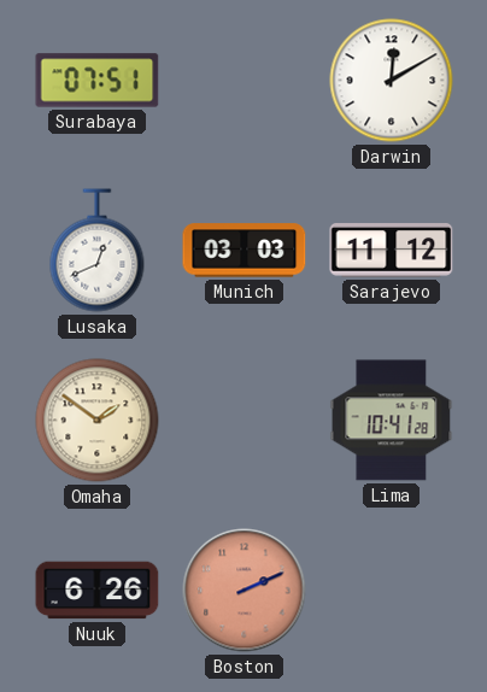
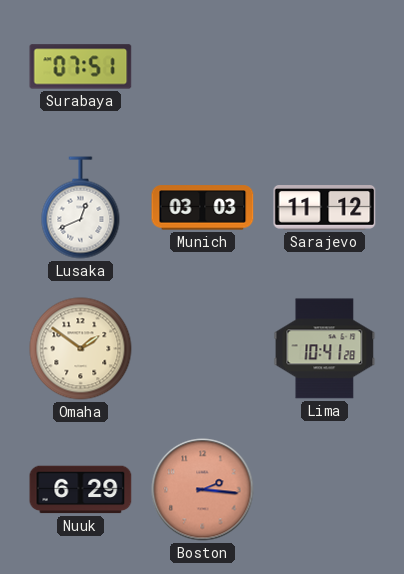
Darwin: 12:10 -> none (392, 81)
Nuuk: 6:26 -> 6:29 (81, 490)
Boston: 2:11 -> 2:16 (203, 490)
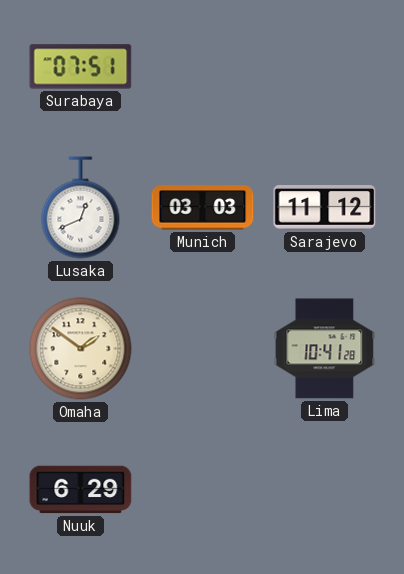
Boston: 2:16 -> none (203, 490)
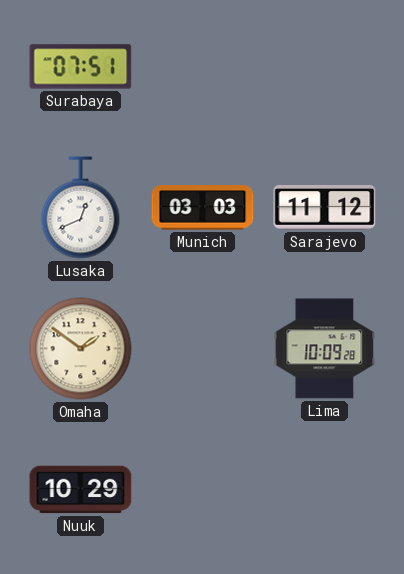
Lima: 10:41 -> 10:09 (325, 349)
Nuuk: 6:29 -> 10:29 (81, 490)
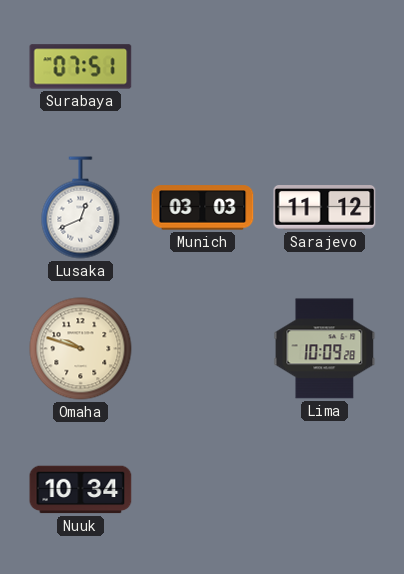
Omaha: 1:51 -> 9:48 (81, 349)
Nuuk: 10:29 -> 10:34 (81, 490)
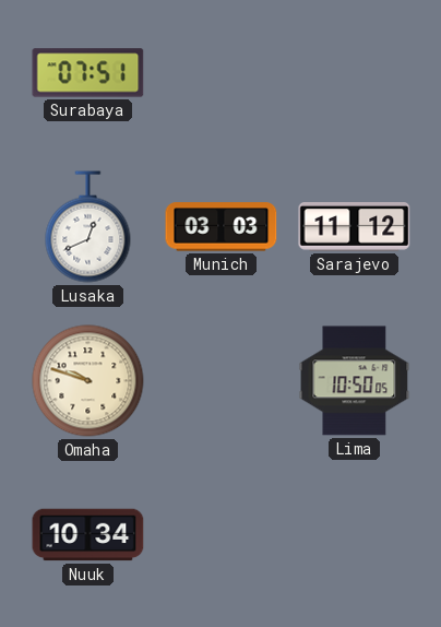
Lima: 10:09 -> 10:50 (355, 381)
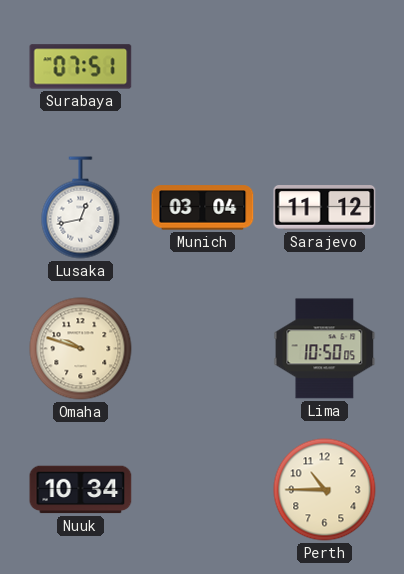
Lusaka: 12:41 -> 12:43 (81, 208)
Munich: 03:03 -> 03:04 (203, 208)
Perth: none -> 10:45 (325, 490)
